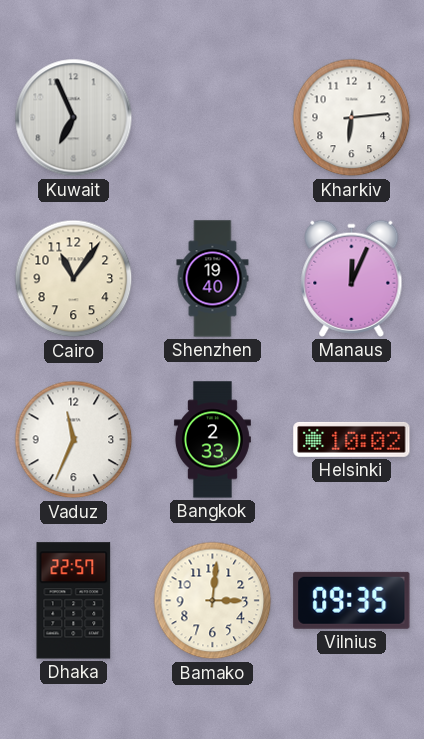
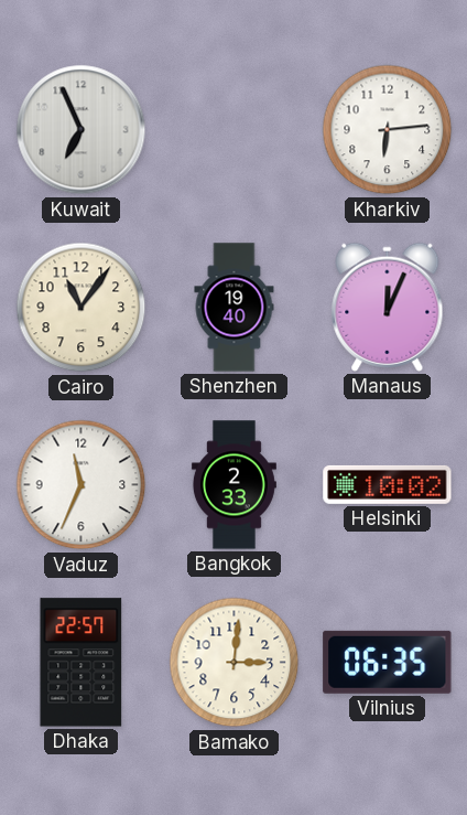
Vilnius: 09:35 -> 06:35 (388, 662)
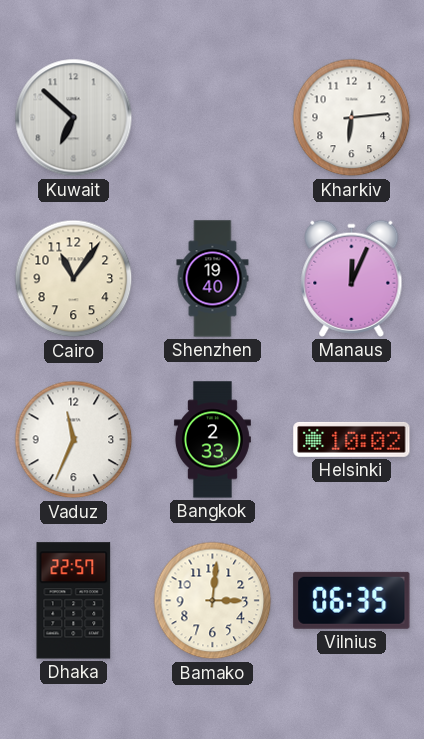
Kuwait: 6:56 -> 6:52 (74, 118)
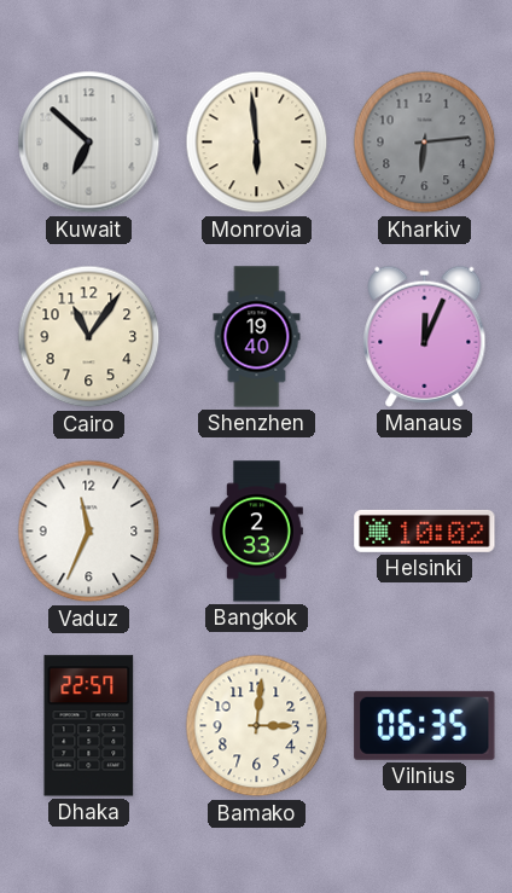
Monrovia: none -> 5:59 (257, 143)
Kharkiv dial: white -> grey (425, 143)
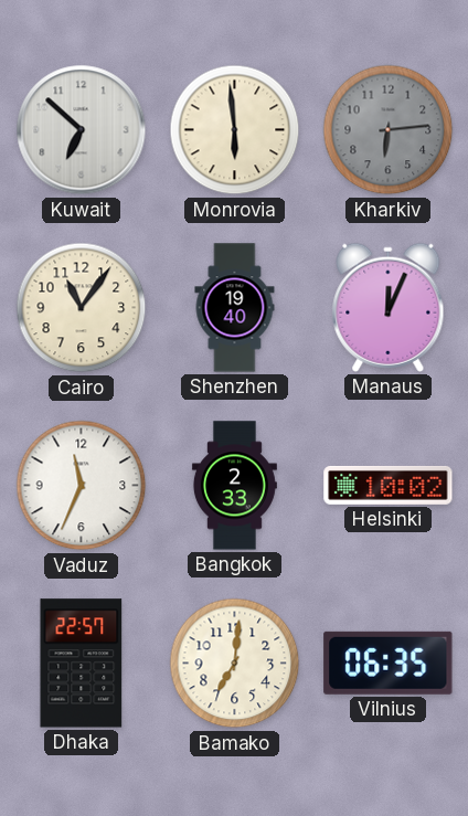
Bamako: 3:01 -> 7:01 (235, 664)
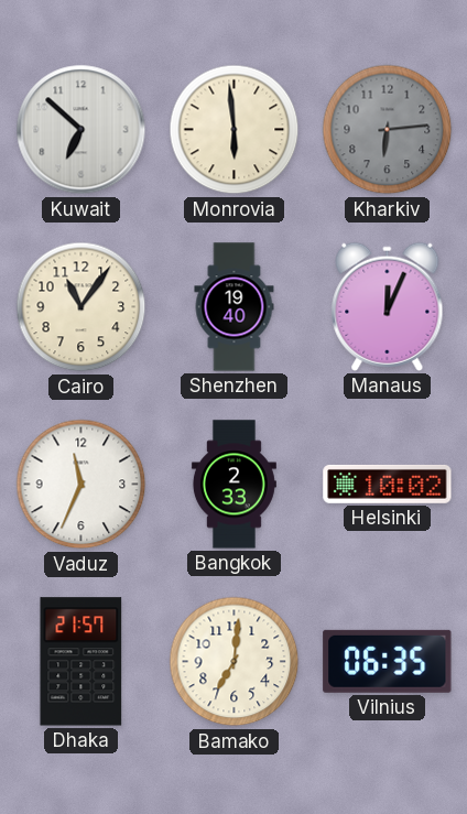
Dhaka: 22:57 -> 21:57 (82, 662)
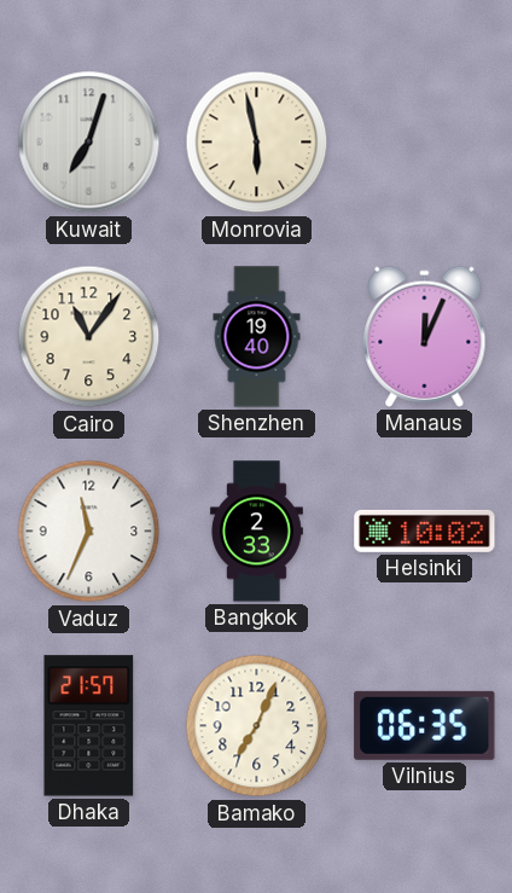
Kuwait: 6:52 -> 7:03 (89, 143)
Monrovia: 5:59 -> 5:58 (257, 143)
Kharkiv: 6:14 -> none (388, 130)
Bamako: 7:01 -> 7:04 (257, 726)
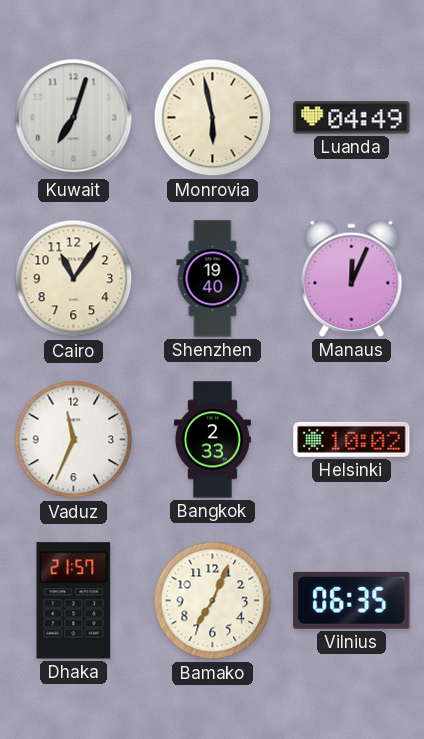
Luanda: none -> 04:49 (352, 118)
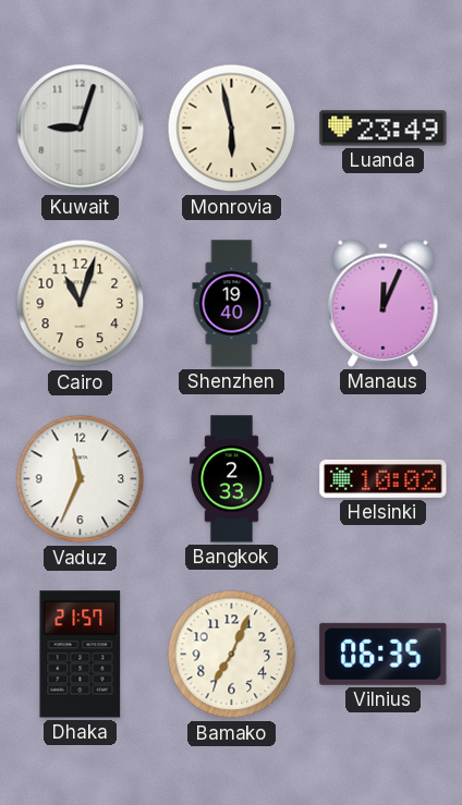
Kuwait: 7:03 -> 9:03 (81, 129)
Luanda: 04:49 -> 23:49 (384, 129)
Cairo: 11:06 -> 11:03 (81, 304)
